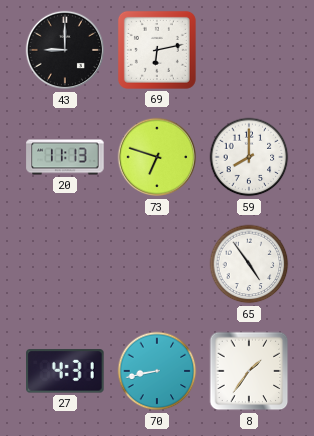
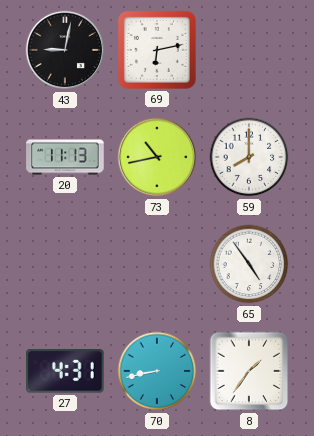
43: 9:00 -> 9:02 (65, 50)
73: 6:48 -> 10:43 (157, 157)
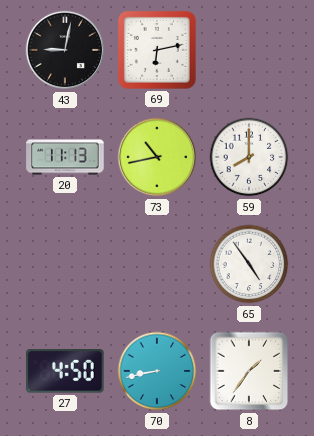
27: 4:31 -> 4:50 (65, 371)
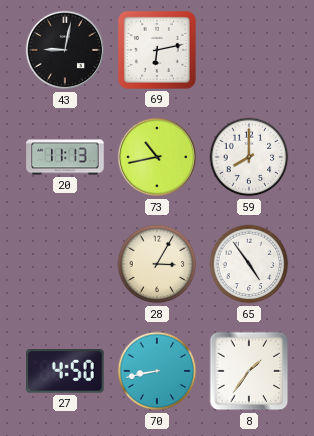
28: none -> 3:05 (157, 264)
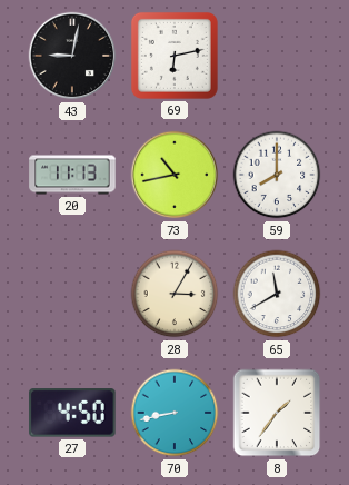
65: 4:54 -> 11:40 (277, 294)
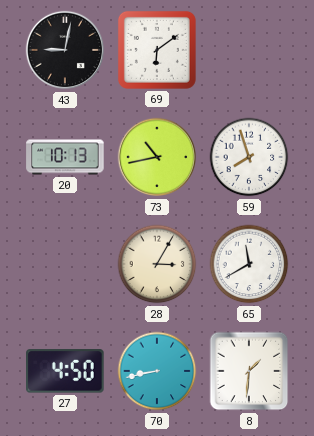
69: 6:13 -> 6:09 (157, 50)
20: 11:13 -> 10:13 (65, 157)
59: 8:00 -> 7:57 (249, 157)
8: 1:36 -> 1:31 (249, 371)
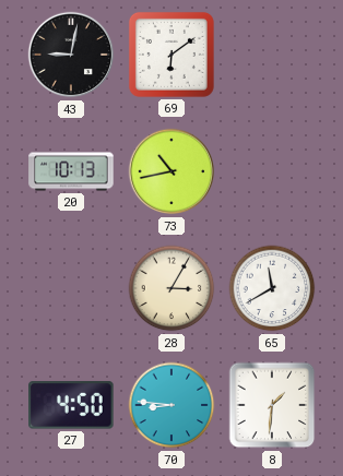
59: 7:57 -> none (249, 157)
70: 8:43 -> 8:46 (171, 405)
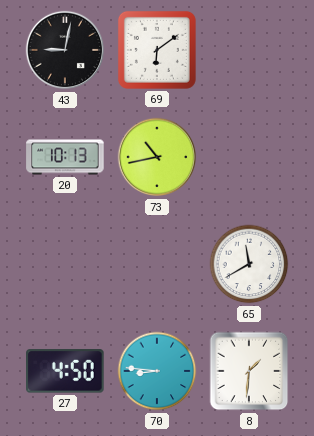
28: 3:05 -> none (171, 288)
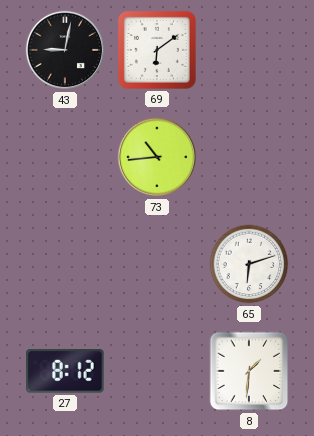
20: 10:13 -> none (65, 157)
73: 10:43 -> 10:44 (157, 157)
65: 11:40 -> 6:12 (249, 264)
27: 4:50 -> 8:12 (65, 371)
70: 8:46 -> none (157, 371)
